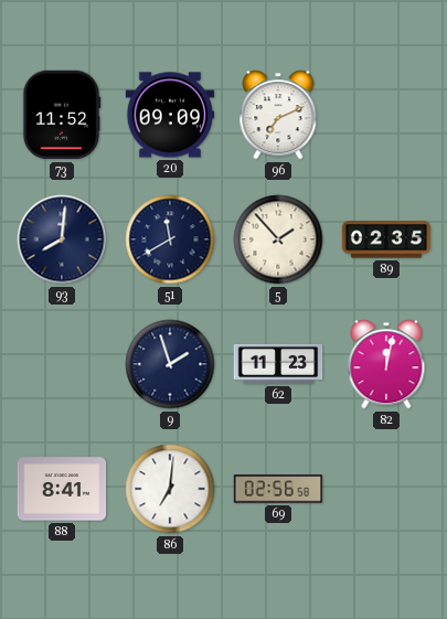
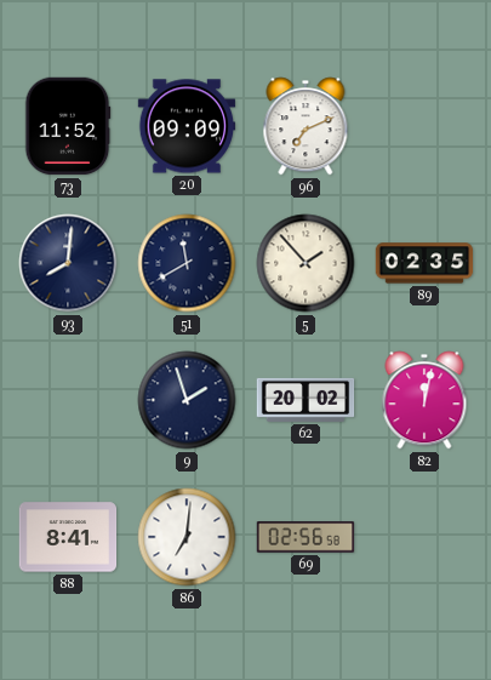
62: 11:23 -> 20:02 (306, 400)
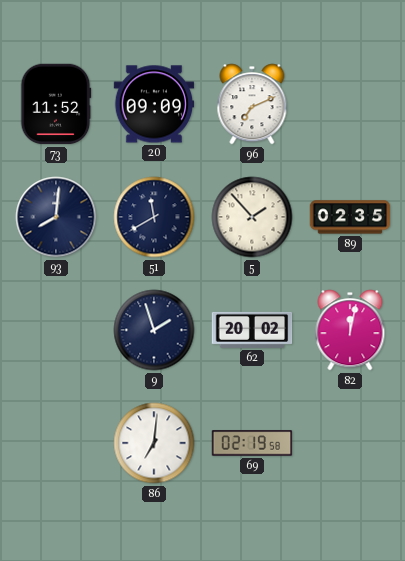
88: 8:41 -> none (68, 537)
69: 02:56 -> 02:19 (252, 443)
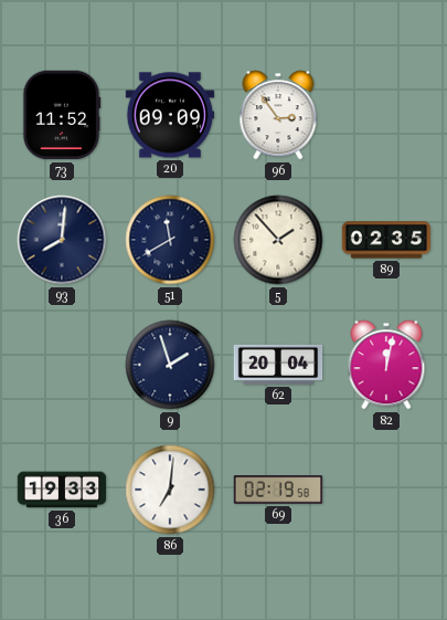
96: 7:11 -> 2:54 (278, 115)
62: 20:02 -> 20:04 (278, 365)
36: none -> 19:33 (62, 490)
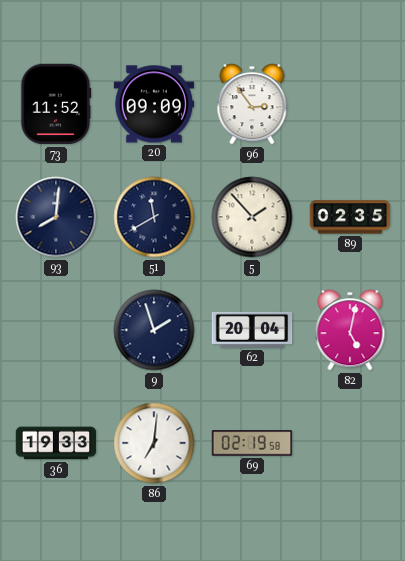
82: 12:02 -> 5:02 (350, 330)
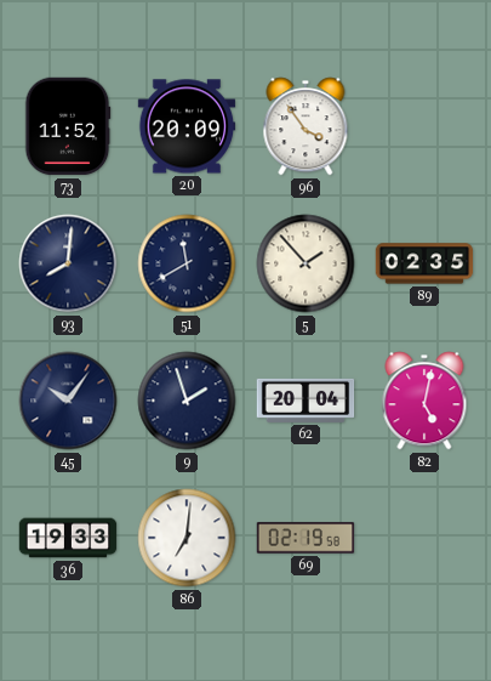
20: 09:09 -> 20:09 (187, 126)
96: 2:54 -> 3:54 (306, 126)
45: none -> 10:06 (68, 401)
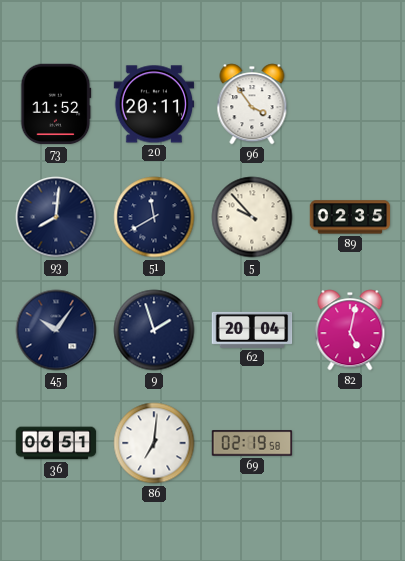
20: 20:09 -> 20:11 (154, 104)
5: 1:53 -> 9:53 (252, 217)
36: 19:33 -> 06:51 (56, 443)
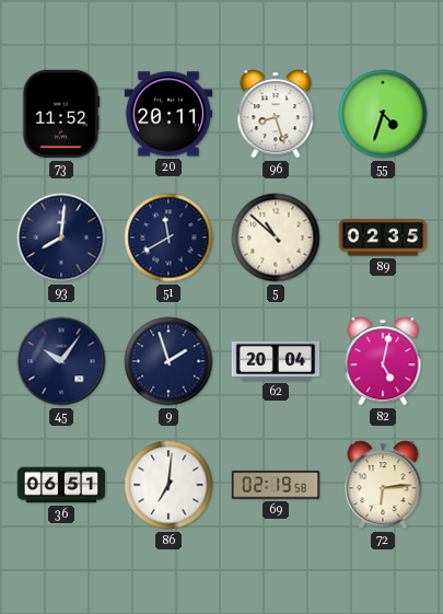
96: 3:54 -> 8:27 (276, 114)
55: none -> 4:33 (383, 114)
5: 9:53 -> 10:52 (276, 238)
72: none -> 6:14 (383, 485)
